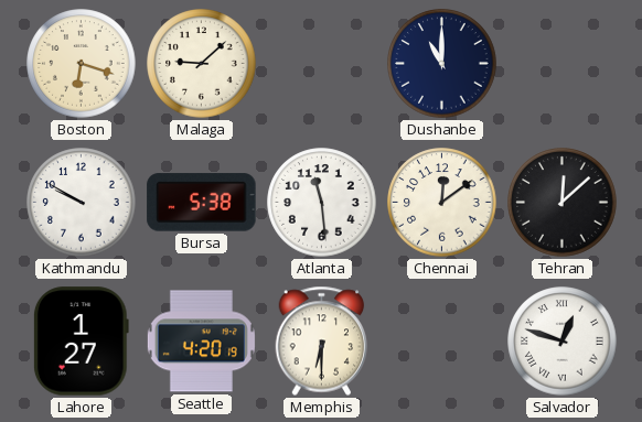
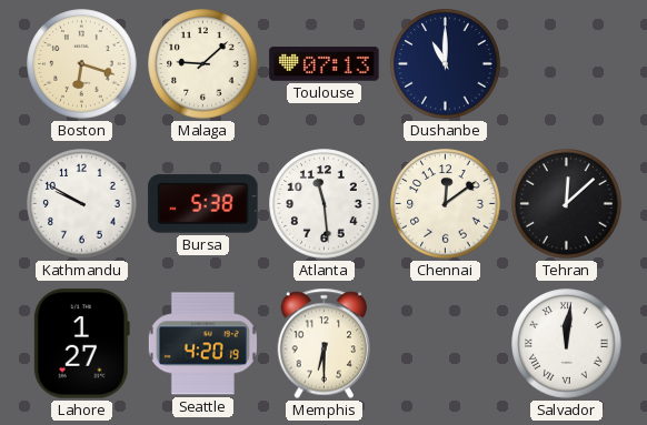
Toulouse: none -> 07:13 (325, 64)
Salvador: 12:48 -> 12:01 (567, 344)
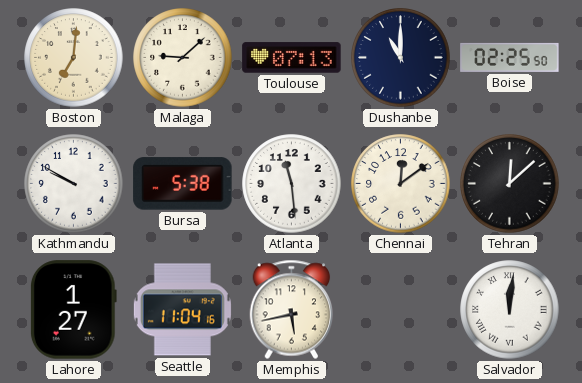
Boston: 6:18 -> 7:01 (74, 58)
Boise: none -> 02:25 (510, 57)
Seattle: 4:20 -> 11:04 (182, 310)
Memphis: 6:30 -> 5:43 (292, 310)
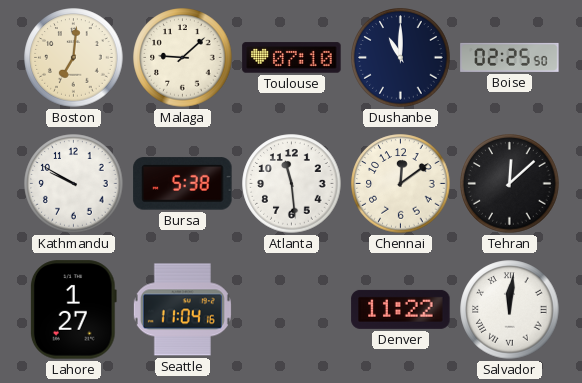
Toulouse: 07:13 -> 07:10 (292, 58)
Memphis: 5:43 -> none (292, 310)
Denver: none -> 11:22 (401, 309)
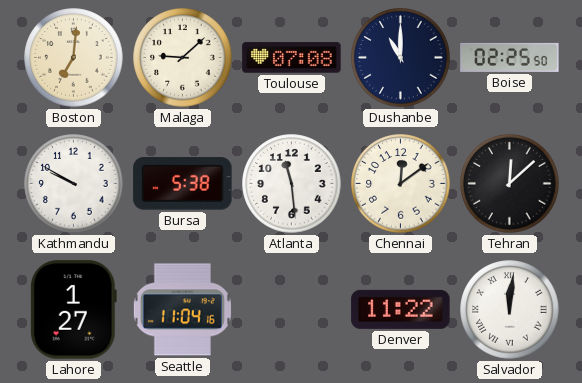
Toulouse: 07:10 -> 07:08 (292, 58)
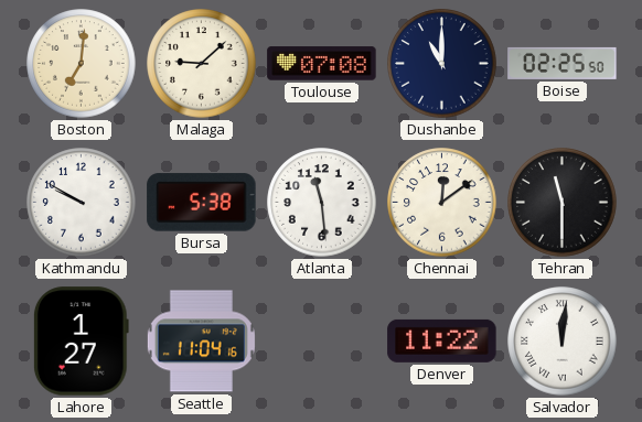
Tehran: 12:08 -> 11:30 (563, 203)
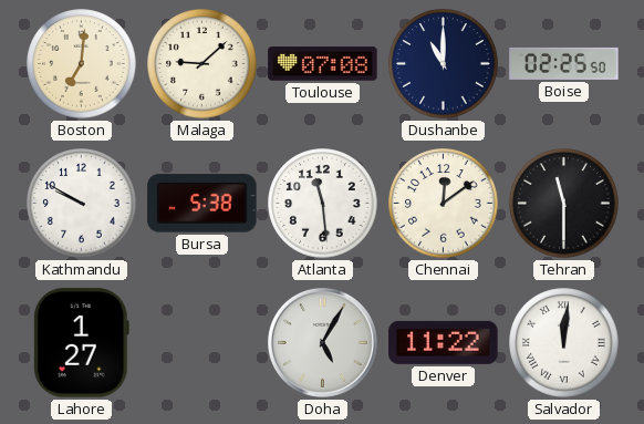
Seattle: 11:04 -> none (201, 342)
Doha: none -> 5:05 (322, 342)
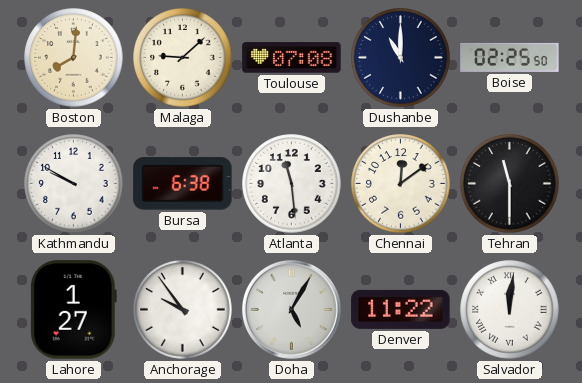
Boston: 7:01 -> 8:01 (74, 58)
Bursa: 5:38 -> 6:38 (183, 184)
Anchorage: none -> 9:54 (183, 310)
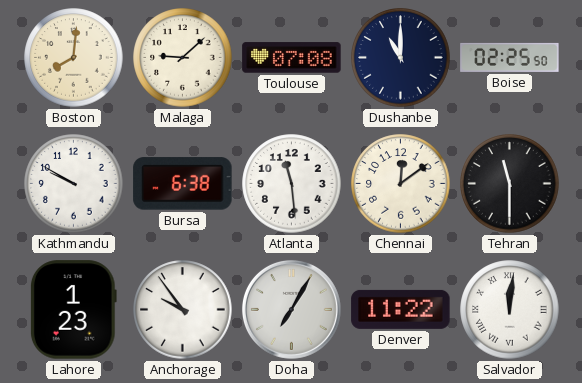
Lahore: 1:27 -> 1:23 (73, 310)
Doha: 5:05 -> 7:05 (291, 309)
